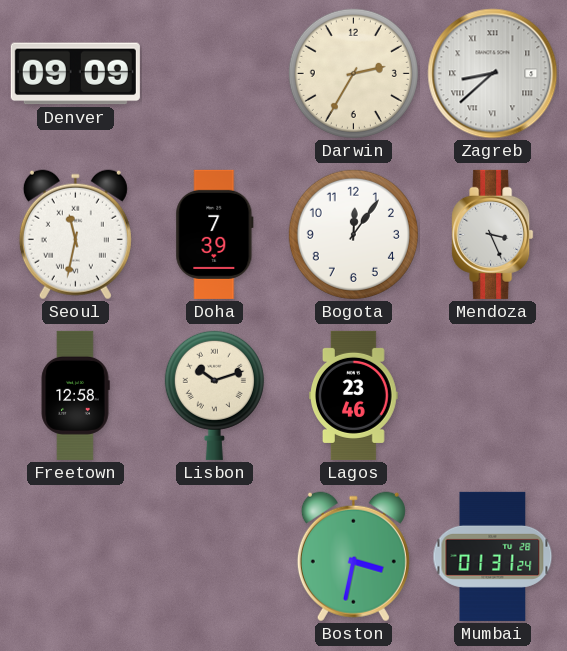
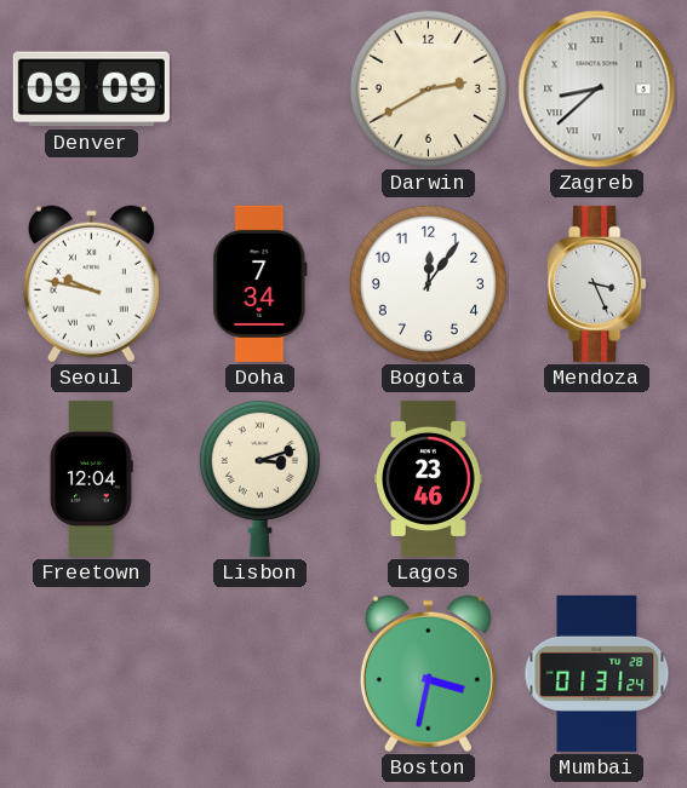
Darwin: 2:35 -> 2:40 (428, 88)
Seoul: 11:32 -> 9:47 (91, 284)
Doha: 7:39 -> 7:34 (261, 283)
Freetown: 12:58 -> 12:04 (91, 478)
Lisbon: 10:12 -> 3:12 (259, 478)
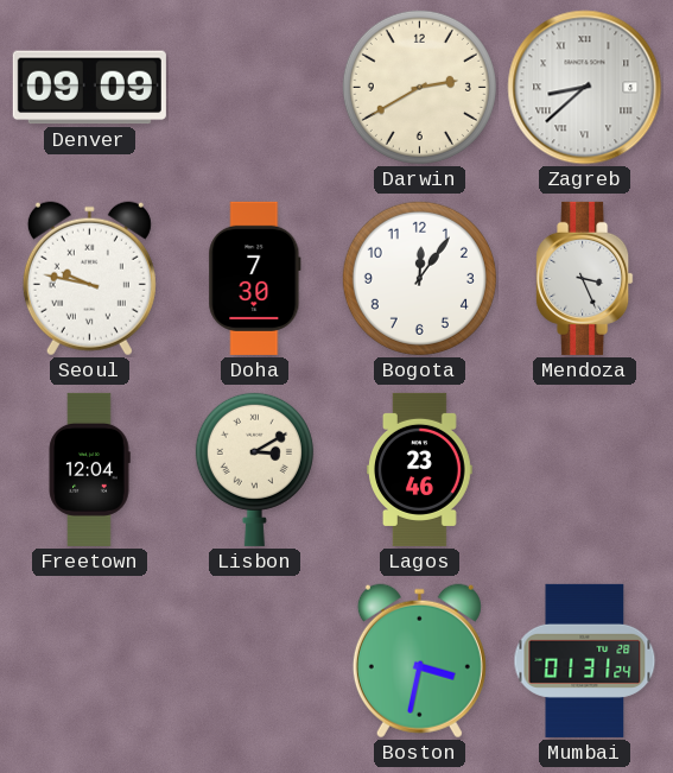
Doha: 7:34 -> 7:30 (255, 278)
Lisbon: 3:12 -> 3:10 (254, 469)
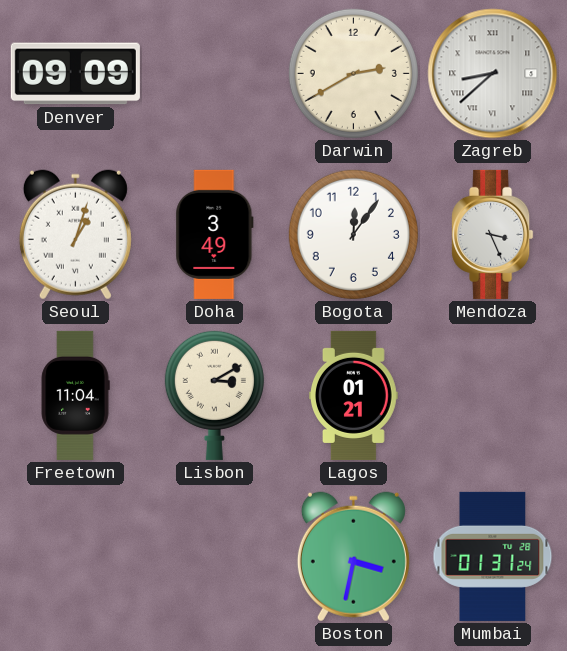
Seoul: 9:47 -> 1:03 (75, 235)
Doha: 7:30 -> 3:49 (215, 234)
Freetown: 12:04 -> 11:04 (75, 395)
Lagos: 23:46 -> 01:21 (354, 395)
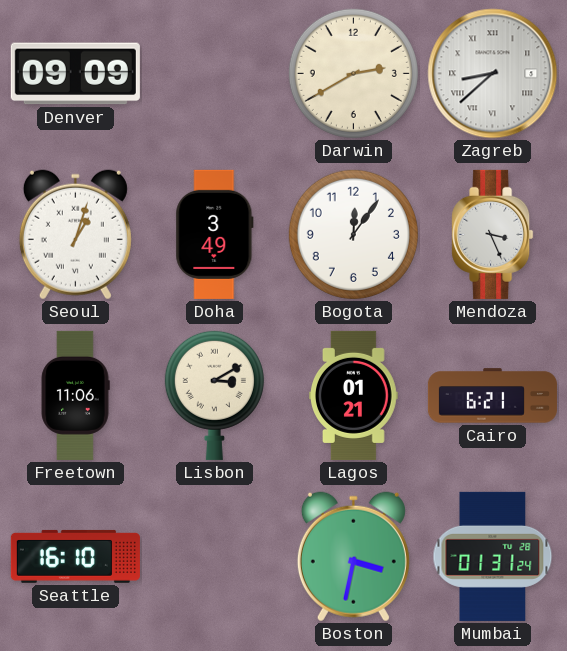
Freetown: 11:04 -> 11:06 (75, 395)
Cairo: none -> 6:21 (492, 396)
Seattle: none -> 16:10 (75, 556)
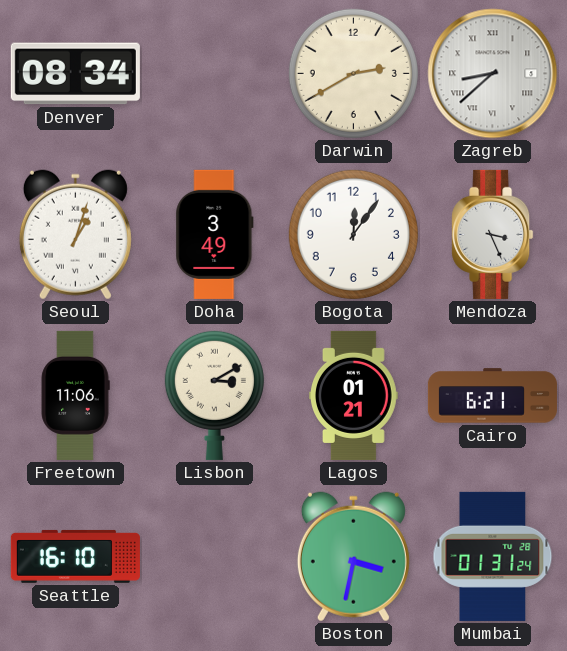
Denver: 09:09 -> 08:34 (75, 74)
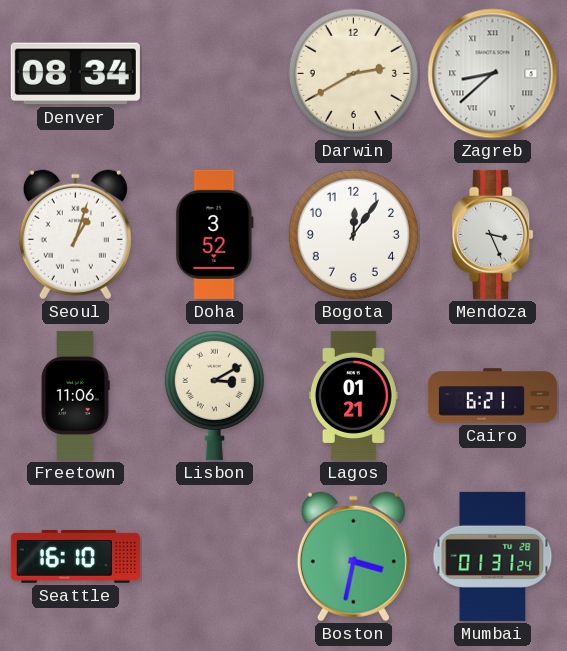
Doha: 3:49 -> 3:52 (215, 234)
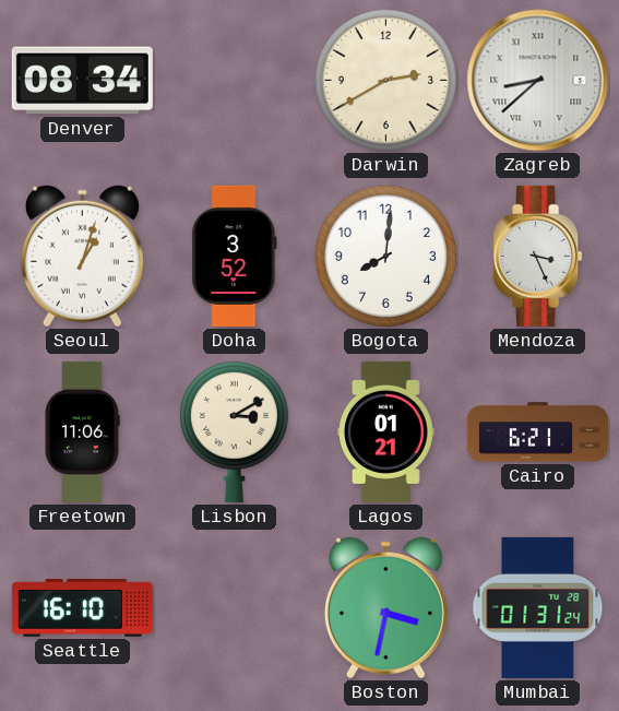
Bogota: 12:06 -> 8:01 (385, 256)
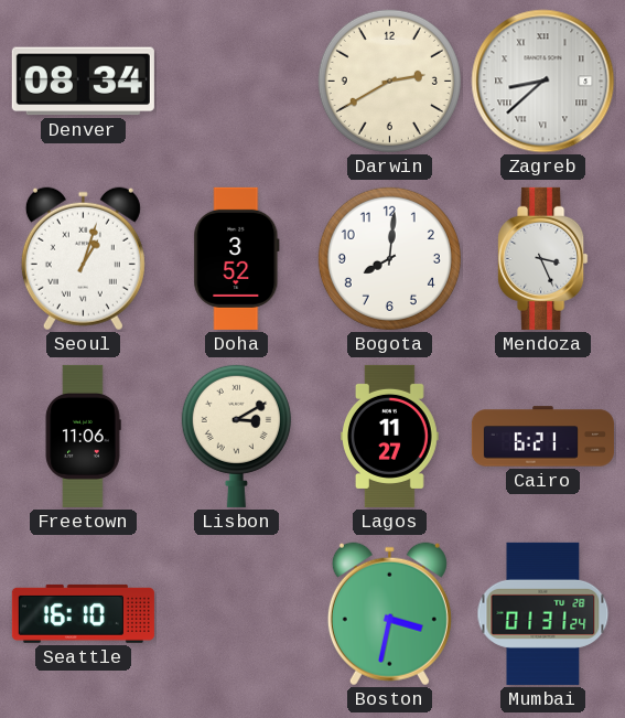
Lagos: 01:21 -> 11:27 (390, 436)
